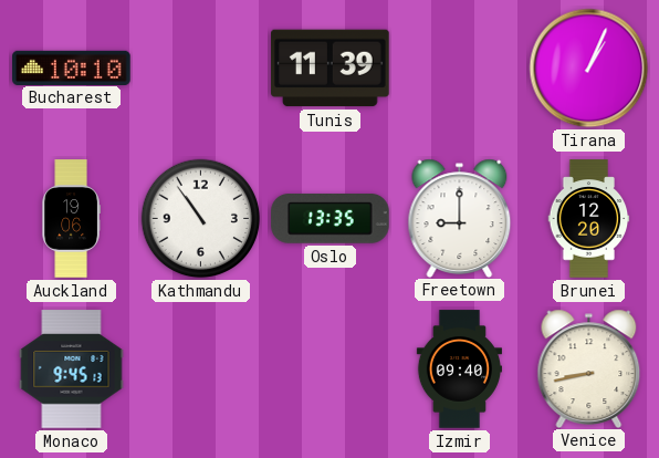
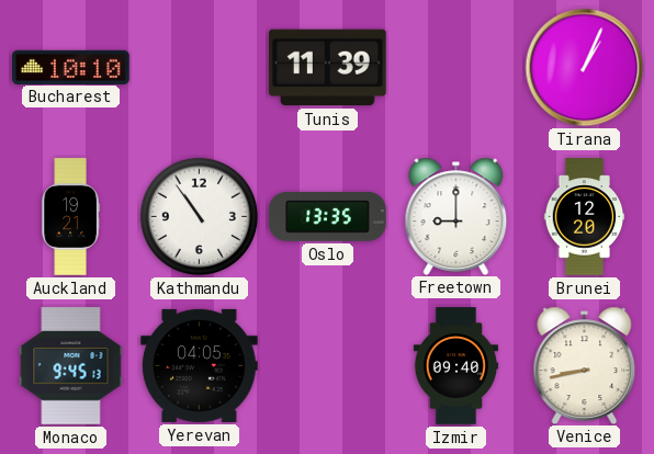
Auckland: 19:06 -> 19:21 (70, 217)
Yerevan: none -> 04:05 (200, 365)
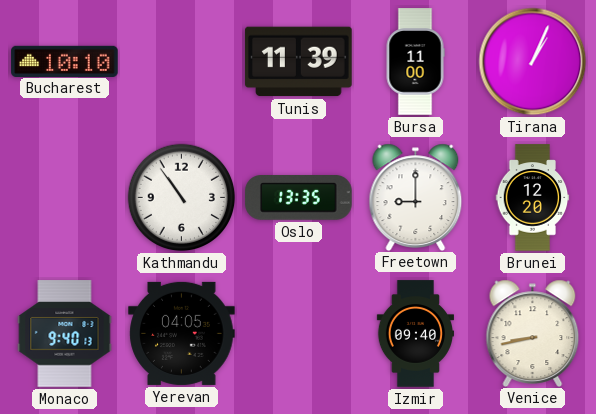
Bursa: none -> 11:00 (415, 62)
Auckland: 19:21 -> none (70, 217)
Monaco: 9:45 -> 9:40 (65, 334)
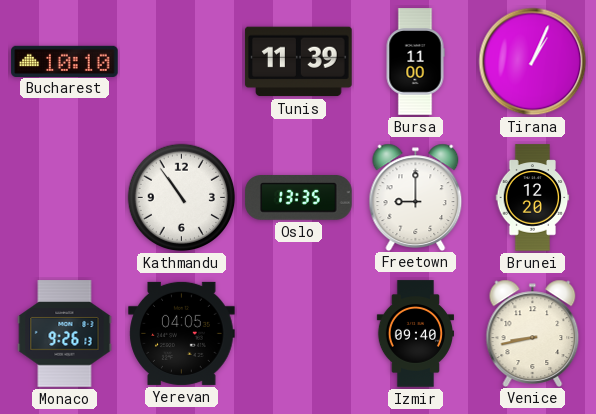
Monaco: 9:40 -> 9:26 (65, 334)
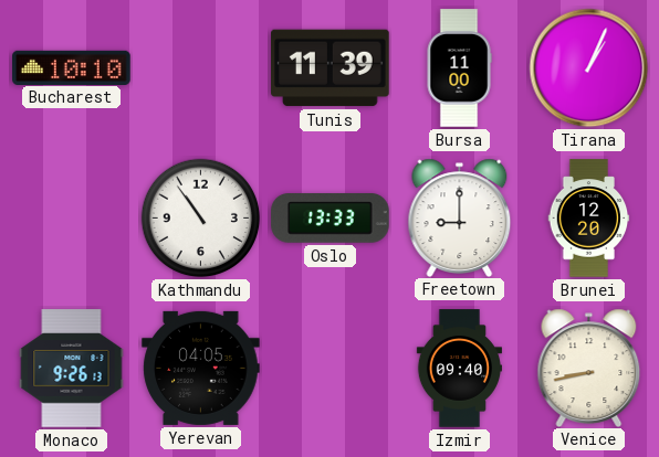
Oslo: 13:35 -> 13:33 (331, 219)
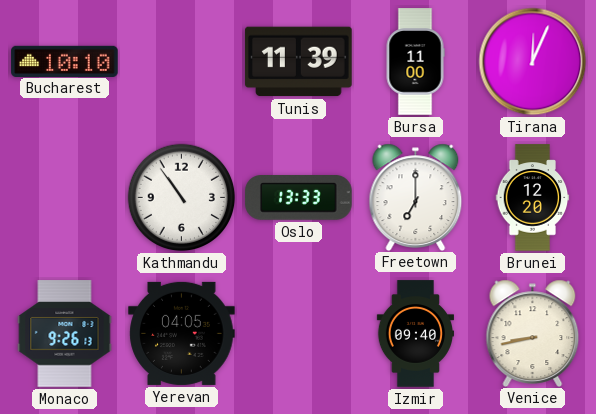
Tirana: 1:04 -> 12:04 (533, 62)
Freetown: 9:00 -> 7:00 (416, 197)
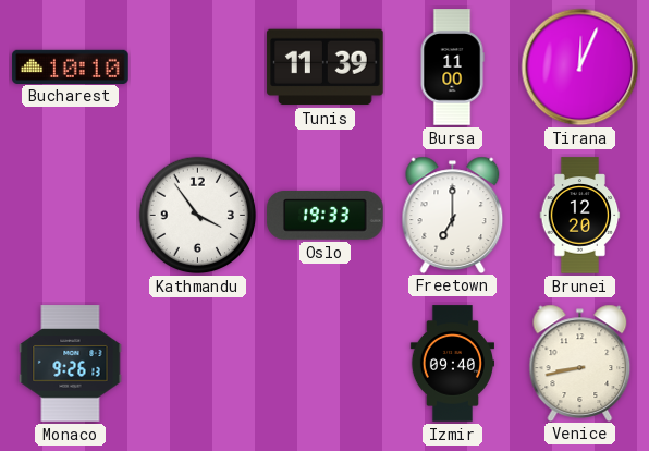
Kathmandu: 10:54 -> 3:54 (198, 216)
Oslo: 13:33 -> 19:33 (326, 216)
Yerevan: 04:05 -> none (182, 333)
